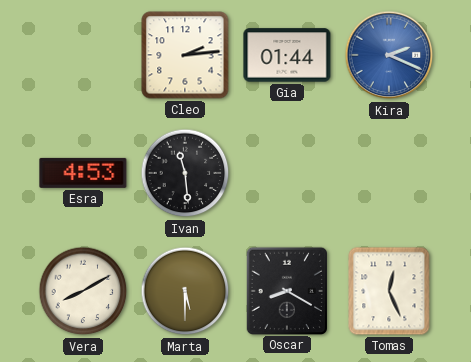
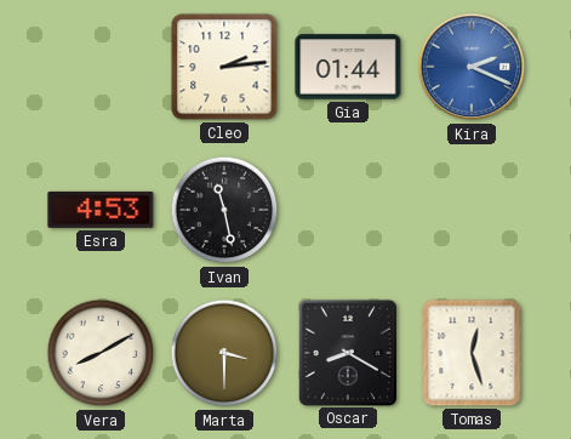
Ivan: 11:29 -> 11:28 (224, 210)
Marta: 5:30 -> 3:30 (224, 353)
Tomas: 12:26 -> 12:27 (472, 353)
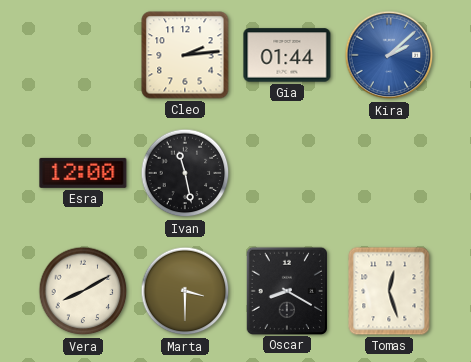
Kira: 2:19 -> 2:08 (389, 55)
Esra: 4:53 -> 12:00 (83, 173)
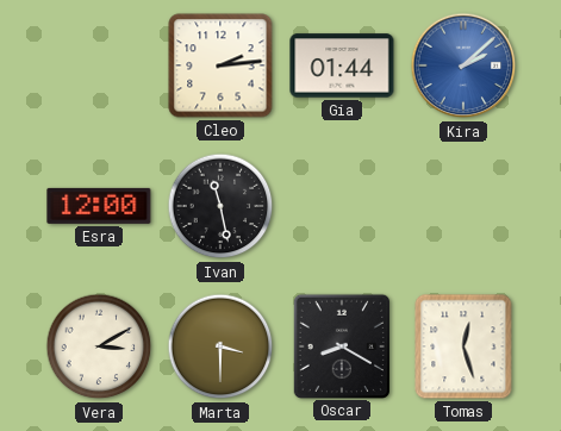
Vera: 8:10 -> 3:10 (99, 346)
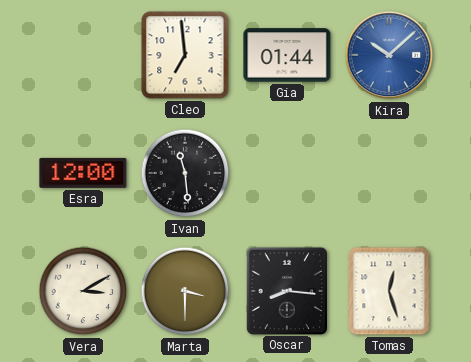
Cleo: 2:14 -> 6:59 (185, 55)
Kira: 2:08 -> 10:08 (389, 55)
Ivan: 11:28 -> 11:29 (185, 173)
Oscar: 8:20 -> 8:16 (286, 290)
